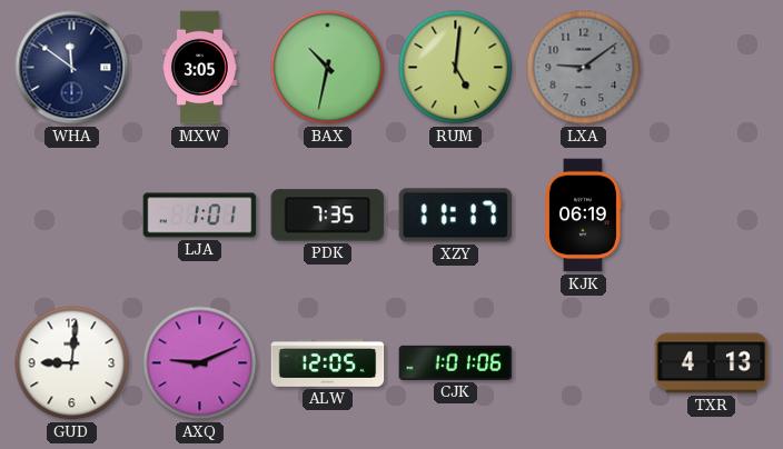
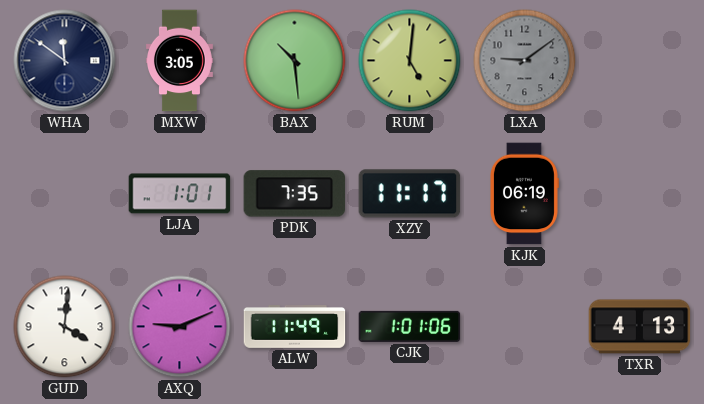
BAX: 10:32 -> 10:29 (295, 61)
GUD: 9:01 -> 4:01 (65, 327)
ALW: 12:05 -> 11:49 (295, 327)
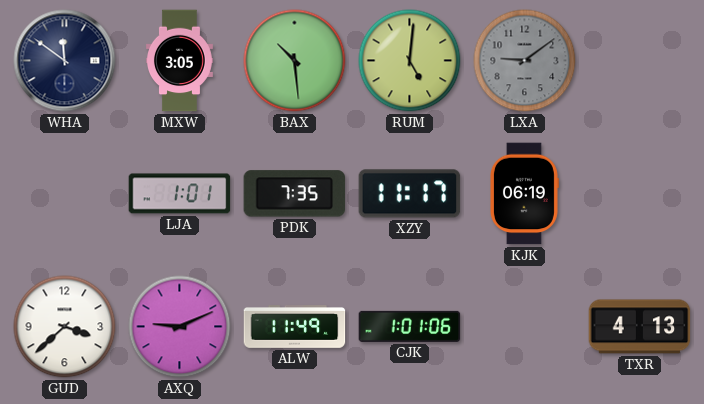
GUD: 4:01 -> 3:38 (65, 327)
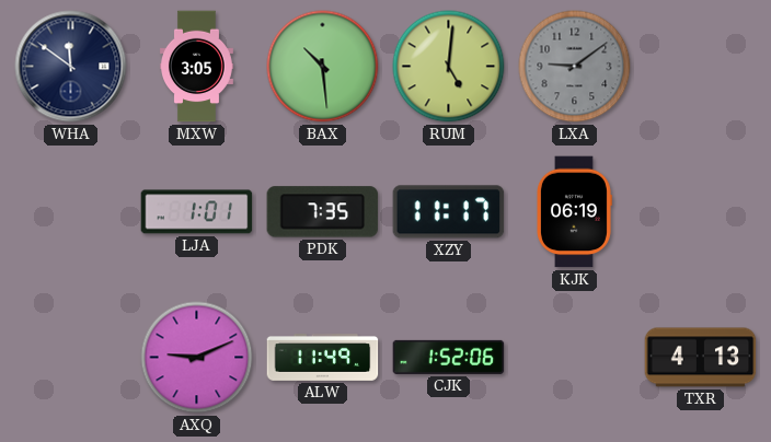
GUD: 3:38 -> none (65, 327)
CJK: 1:01 -> 1:52 (449, 357)
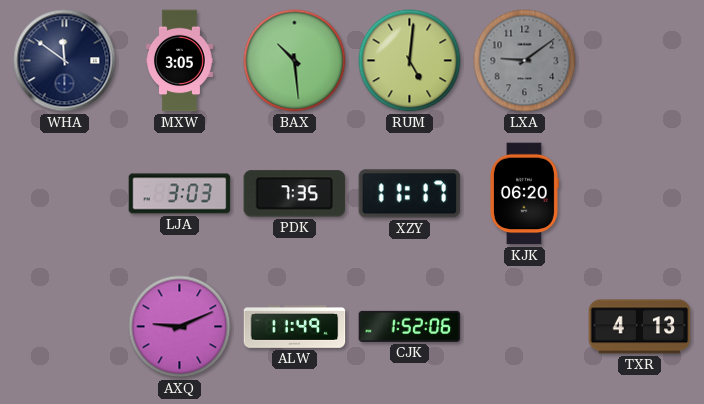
LJA: 1:01 -> 3:03 (180, 194)
KJK: 06:19 -> 06:20 (525, 194)
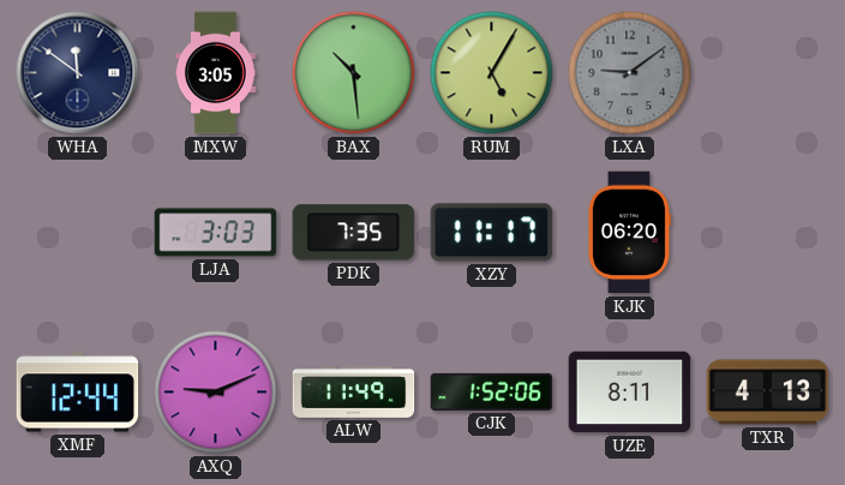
RUM: 5:01 -> 5:05 (492, 73)
XMF: none -> 12:44 (78, 393)
UZE: none -> 8:11 (630, 393)
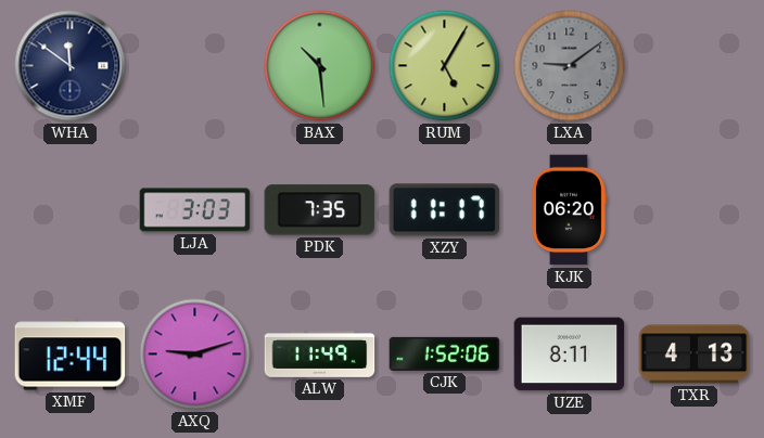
MXW: 3:05 -> none (216, 73)
AXQ: 9:11 -> 9:12 (195, 355)
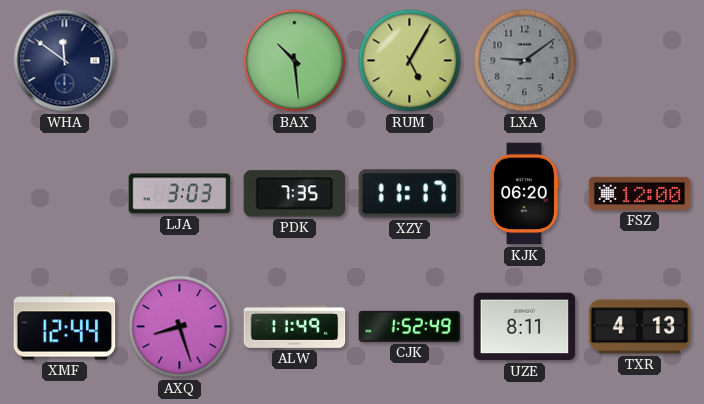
FSZ: none -> 12:00 (640, 193)
AXQ: 9:12 -> 8:27 (180, 327)
CJK: 1:52:06 -> 1:52:49 (410, 326)
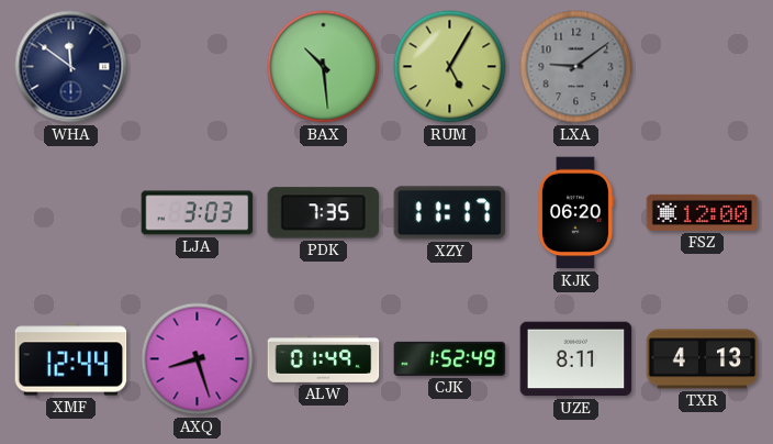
ALW: 11:49 -> 01:49 (324, 359)
